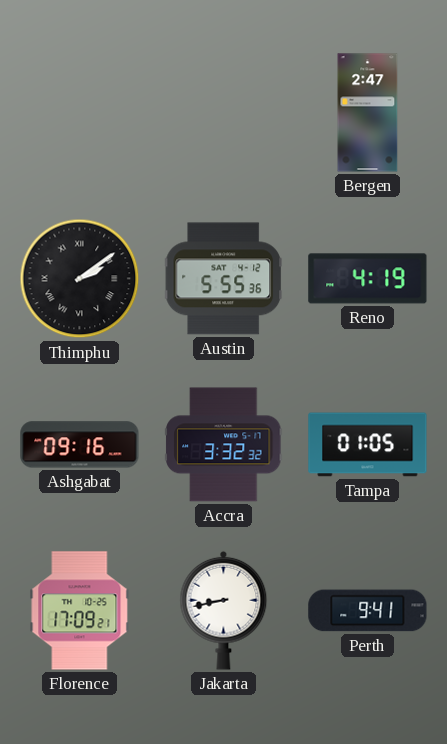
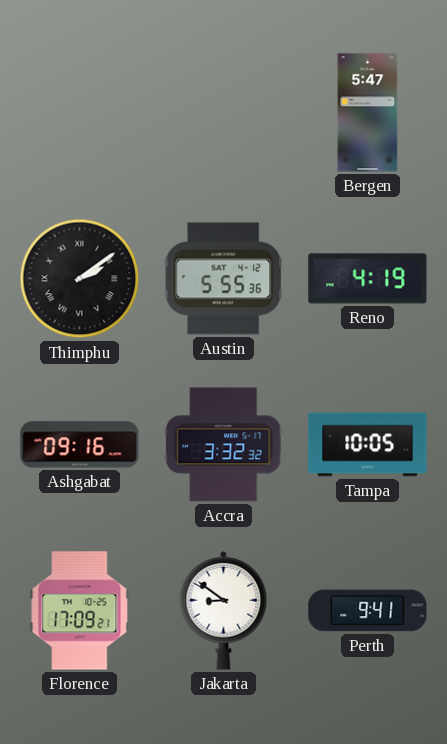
Bergen: 2:47 -> 5:47 (368, 113)
Tampa: 01:05 -> 10:05 (368, 445)
Jakarta: 8:43 -> 8:51 (224, 610)
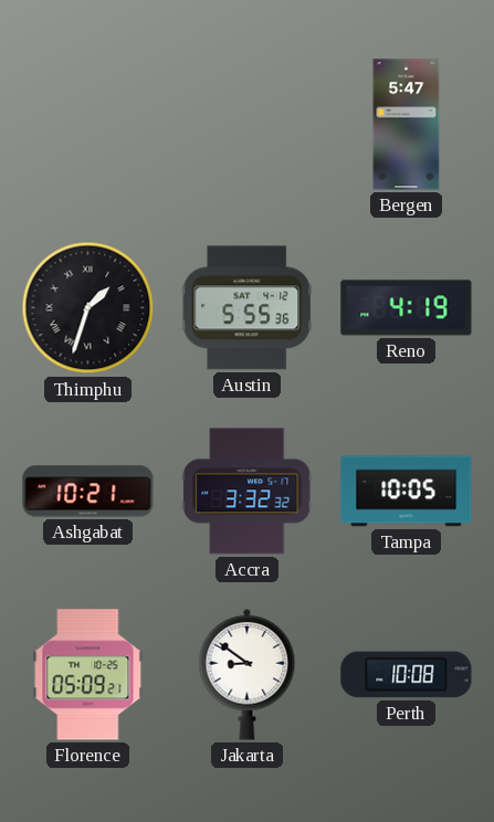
Thimphu: 2:09 -> 1:33 (88, 308)
Ashgabat: 09:16 -> 10:21 (88, 492)
Florence: 17:09 -> 05:09 (88, 675)
Perth: 9:41 -> 10:08 (407, 675)
